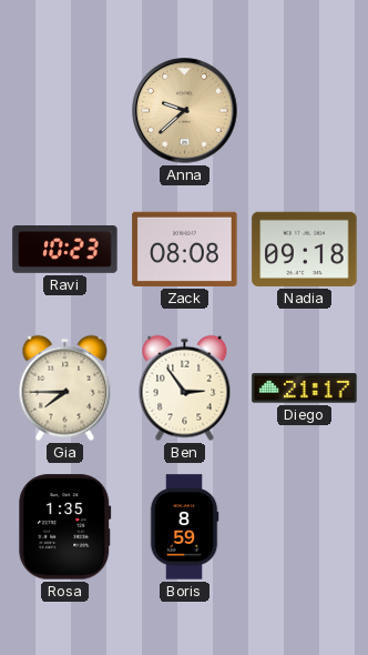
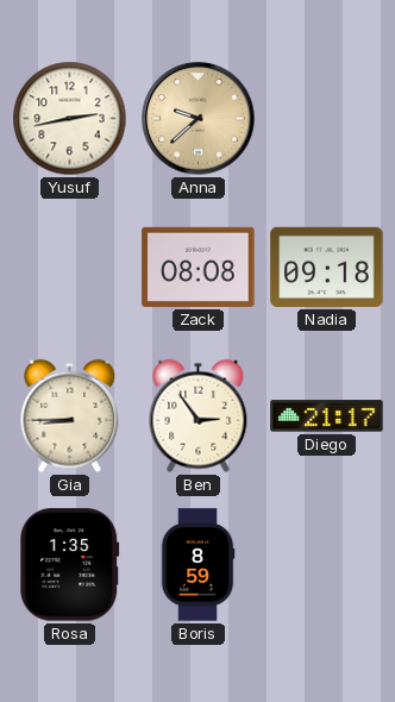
Yusuf: none -> 2:43 (70, 119)
Ravi: 10:23 -> none (65, 250)
Gia: 7:45 -> 8:45 (70, 416)
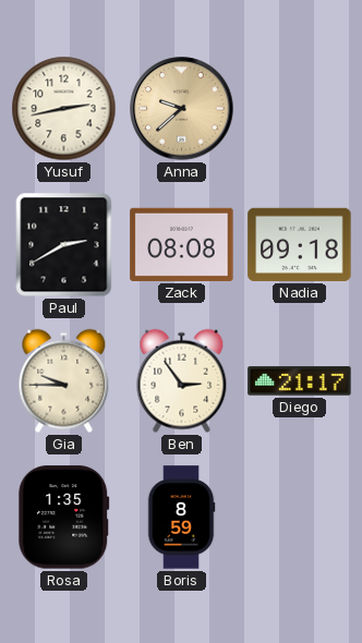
Paul: none -> 2:40 (64, 245)
Gia: 8:45 -> 9:45 (64, 381)
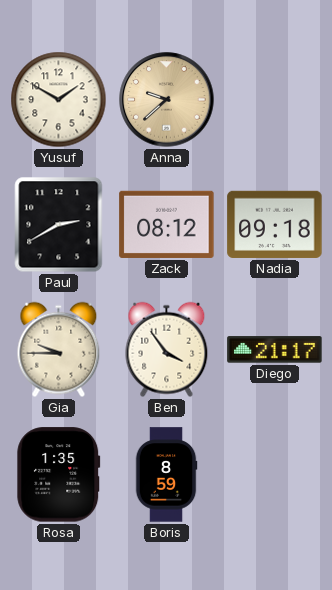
Yusuf: 2:43 -> 1:50 (59, 100)
Zack: 08:08 -> 08:12 (167, 224)
Ben: 2:54 -> 3:54 (167, 350)
